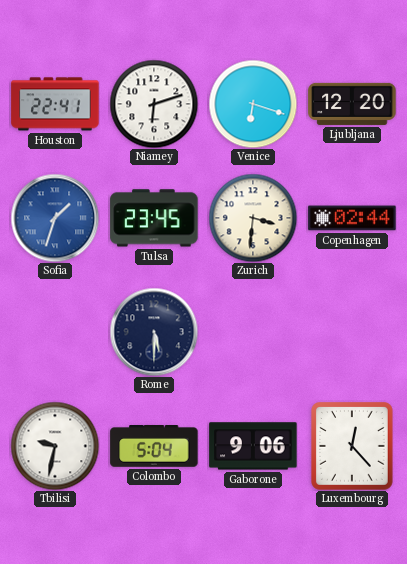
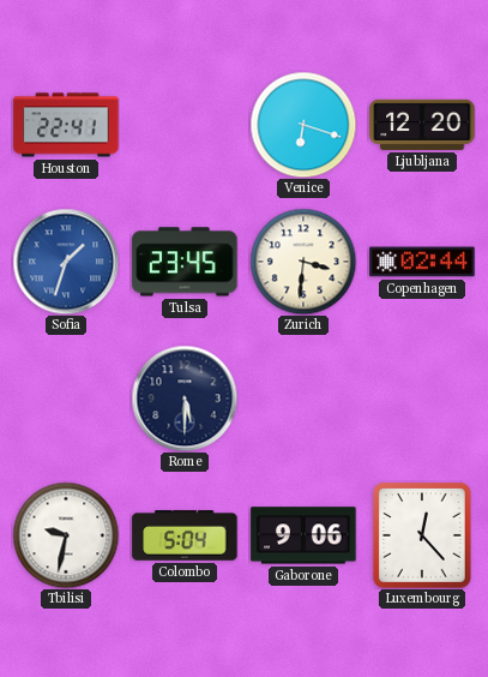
Niamey: 6:12 -> none (154, 104)
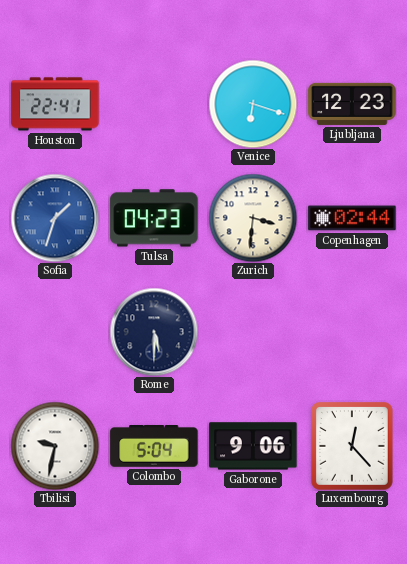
Ljubljana: 12:20 -> 12:23 (352, 104)
Tulsa: 23:45 -> 04:23 (154, 218)
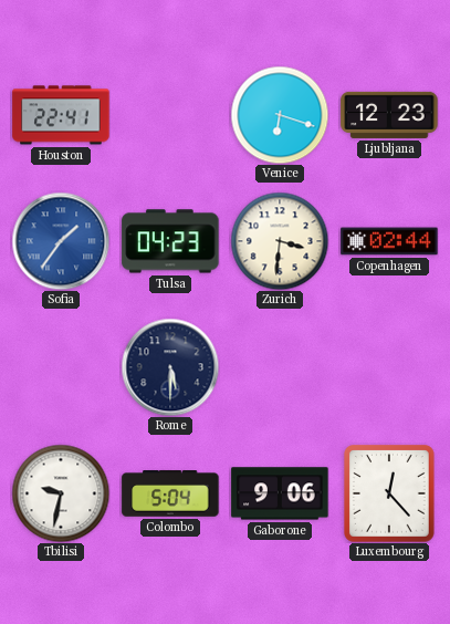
Sofia: 1:33 -> 1:36 (61, 241)
